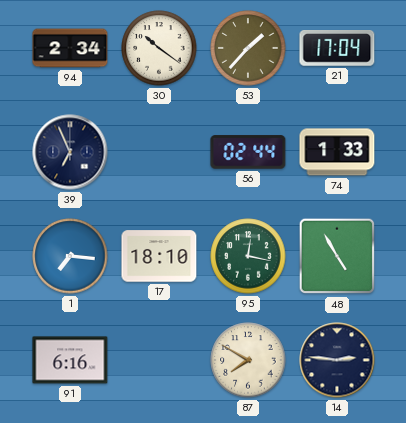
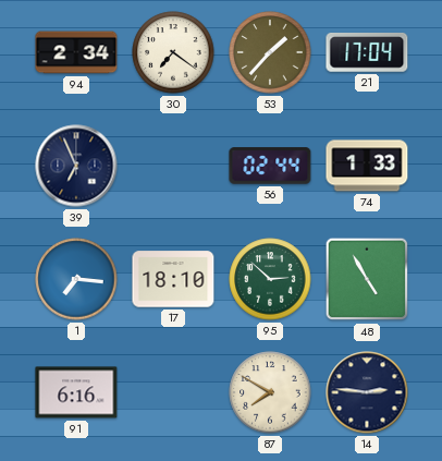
30: 10:21 -> 7:21 (173, 52)
95: 12:17 -> 2:52 (270, 279)
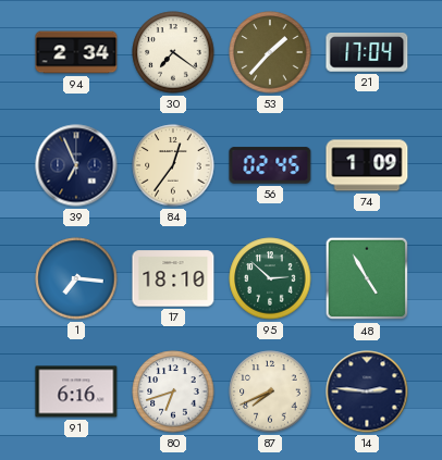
84: none -> 12:36 (173, 165)
56: 02:44 -> 02:45 (270, 165)
74: 1:33 -> 1:09 (367, 165)
80: none -> 6:42 (173, 391)
87: 7:50 -> 7:41 (270, 391)
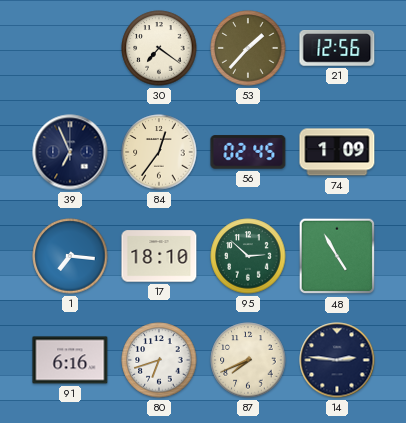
94: 2:34 -> none (76, 52)
21: 17:04 -> 12:56 (337, 49)
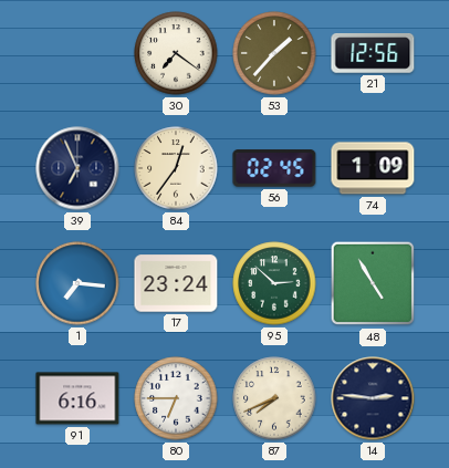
17: 18:10 -> 23:24 (176, 283)
80: 6:42 -> 6:45 (176, 398)
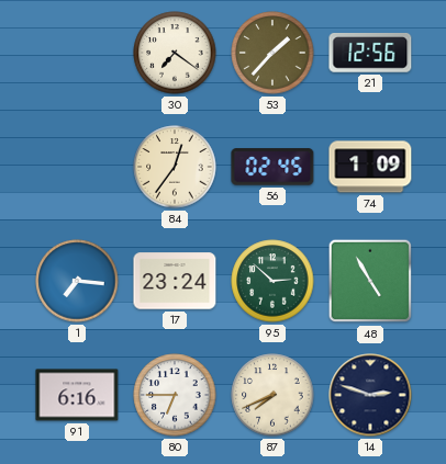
39: 6:56 -> none (77, 168)
14: 2:46 -> 2:48 (370, 395)
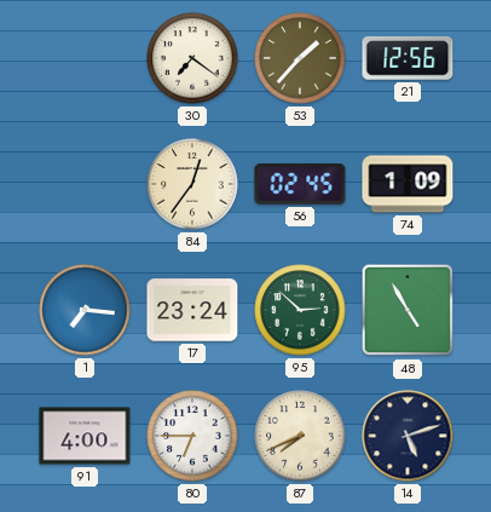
91: 6:16 -> 4:00 (85, 436)
14: 2:48 -> 5:12 (408, 436)
